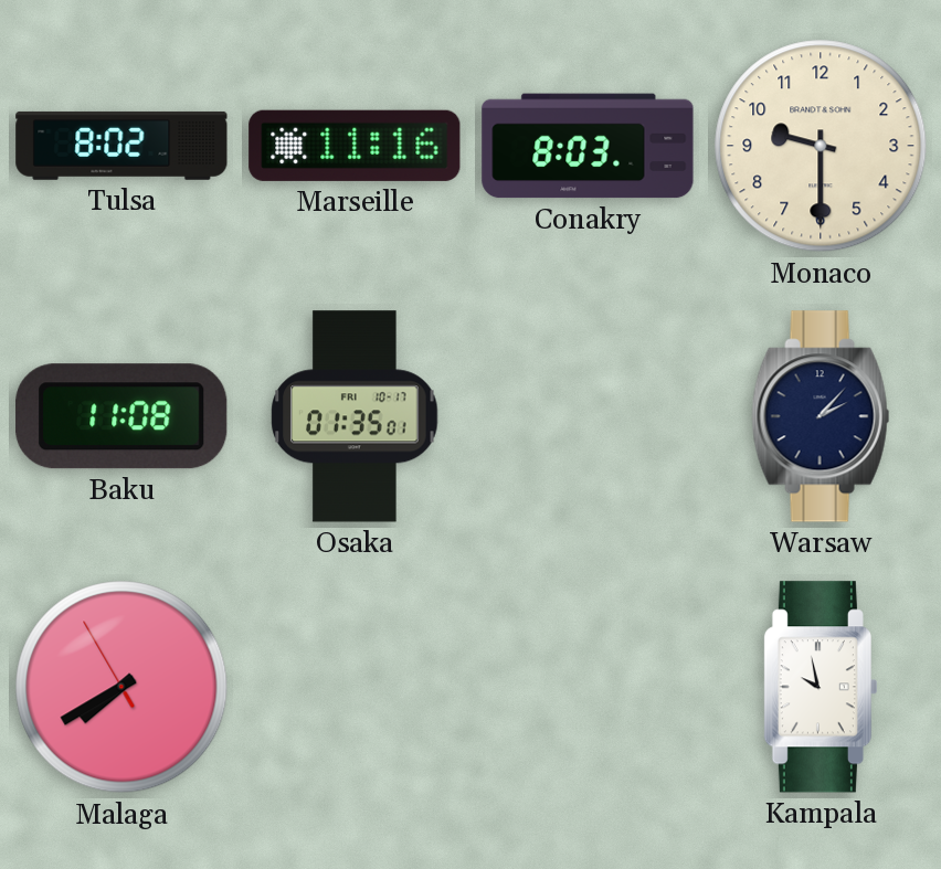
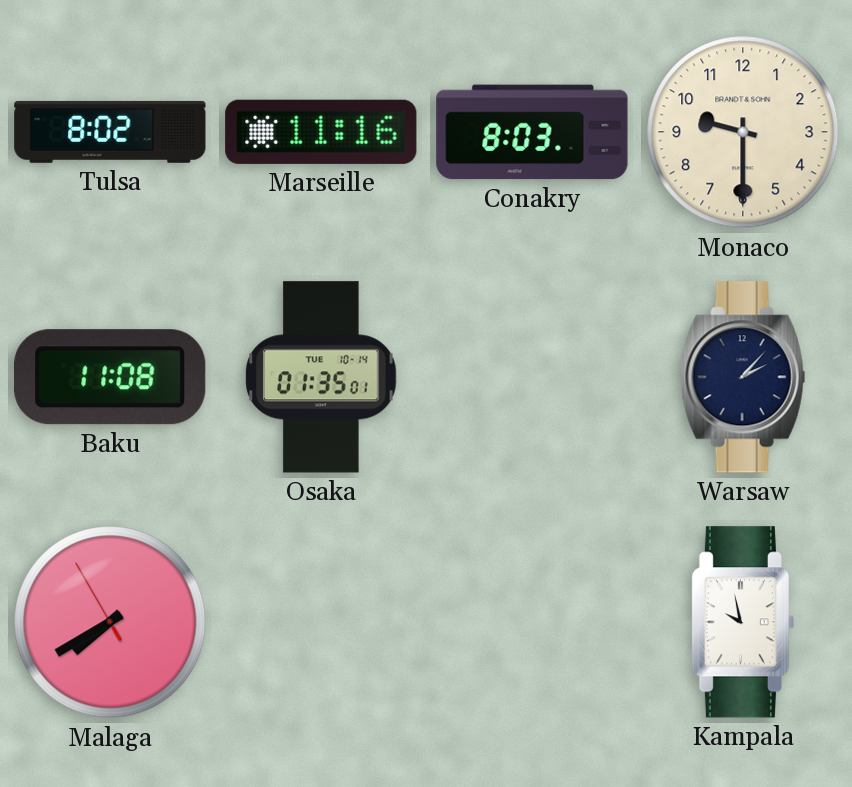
Osaka date: FRI 10-17 -> TUE 10-14 (321, 377)
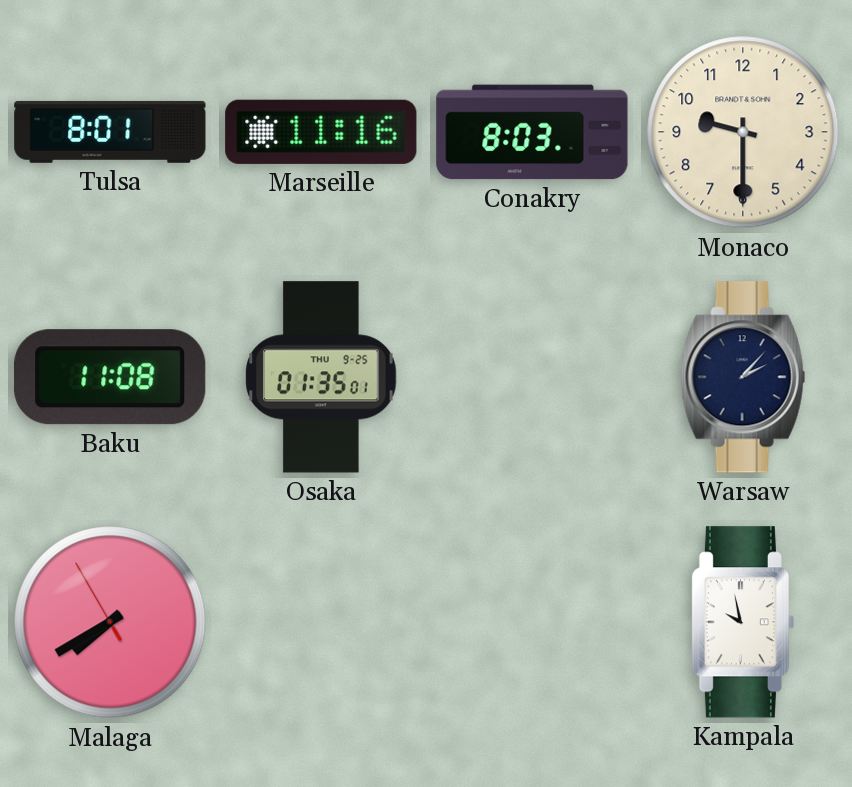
Tulsa: 8:02 -> 8:01 (110, 132)
Osaka date: TUE 10-14 -> THU 9-25 (321, 377)
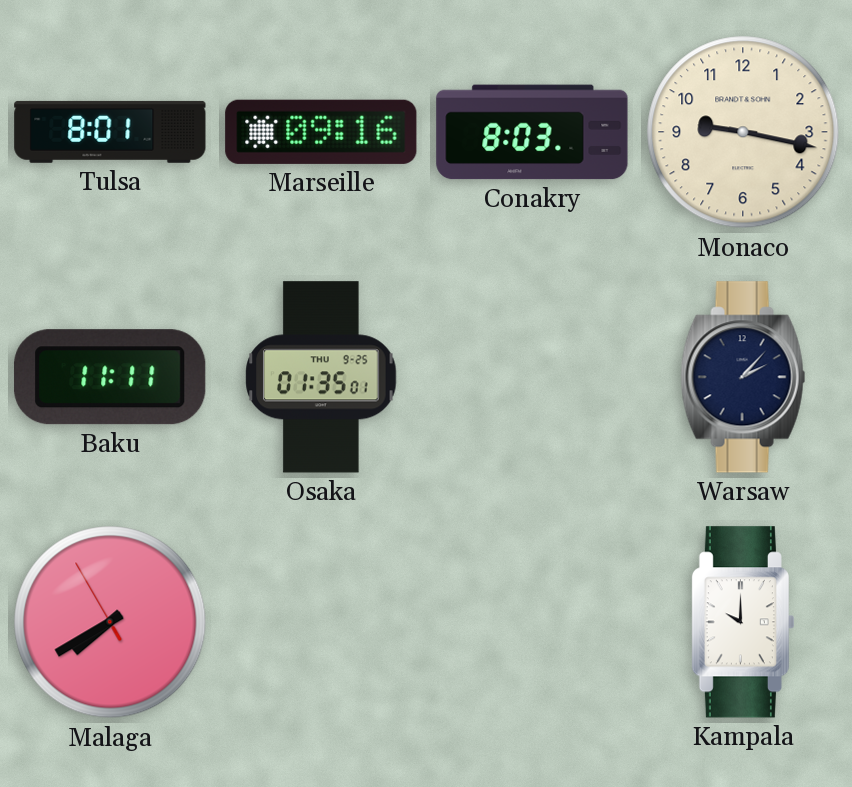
Marseille: 11:16 -> 09:16 (321, 132)
Monaco: 9:30 -> 9:17 (743, 132)
Baku: 11:08 -> 11:11 (110, 377)
Kampala: 9:58 -> 10:00 (743, 622)
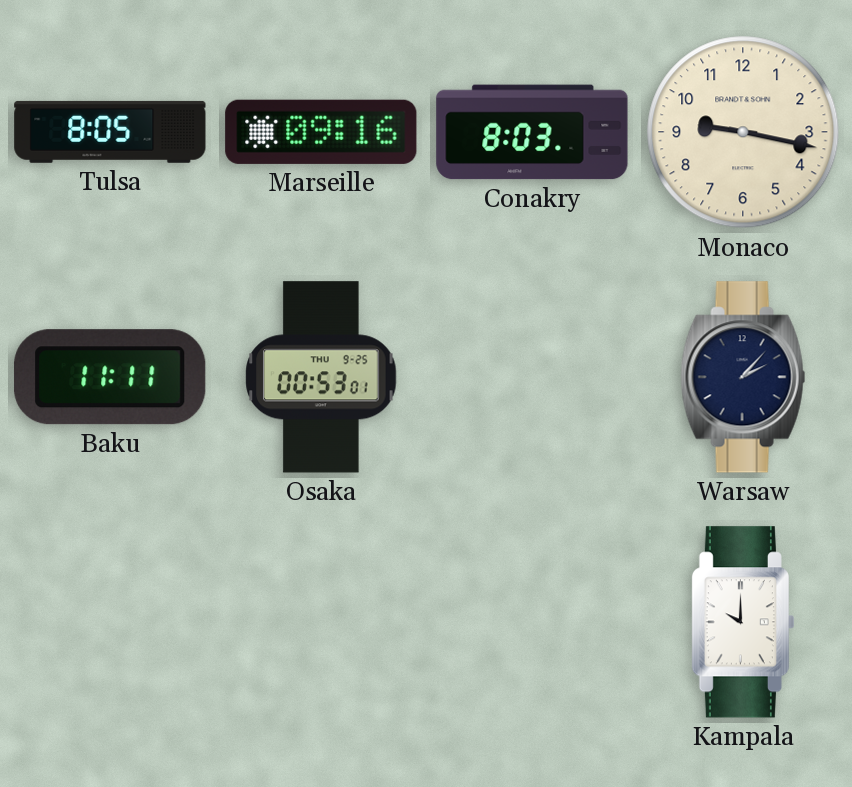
Tulsa: 8:01 -> 8:05 (110, 132)
Osaka: 01:35 -> 00:53 (321, 377)
Malaga: 7:39 -> none (110, 622)
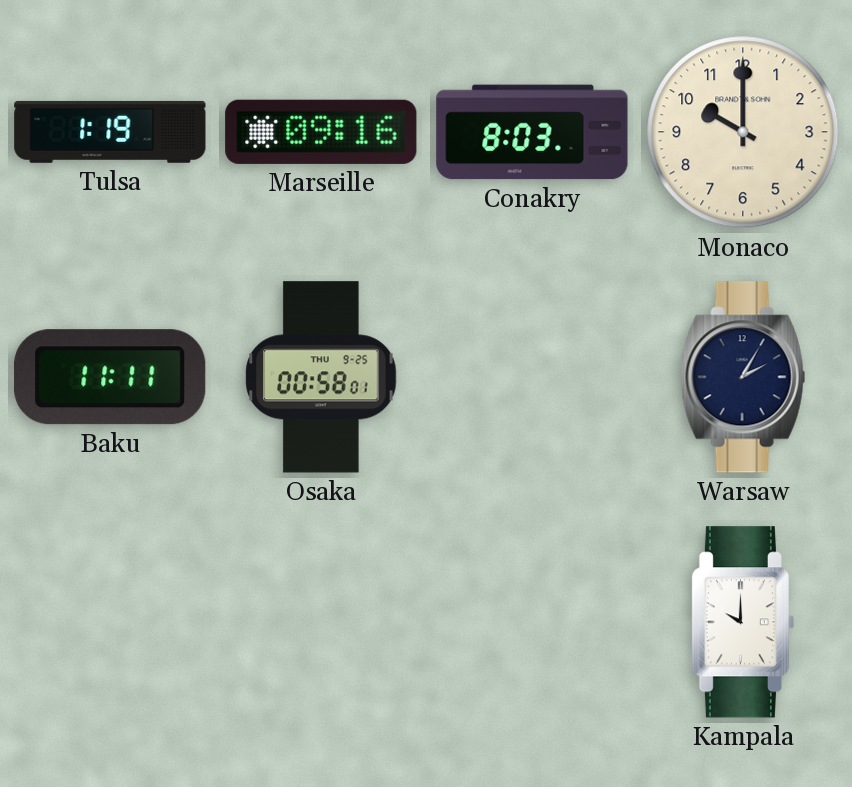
Tulsa: 8:05 -> 1:19 (110, 132)
Monaco: 9:17 -> 10:00 (743, 132)
Osaka: 00:53 -> 00:58 (321, 377)
Warsaw: 2:07 -> 2:05 (743, 377)
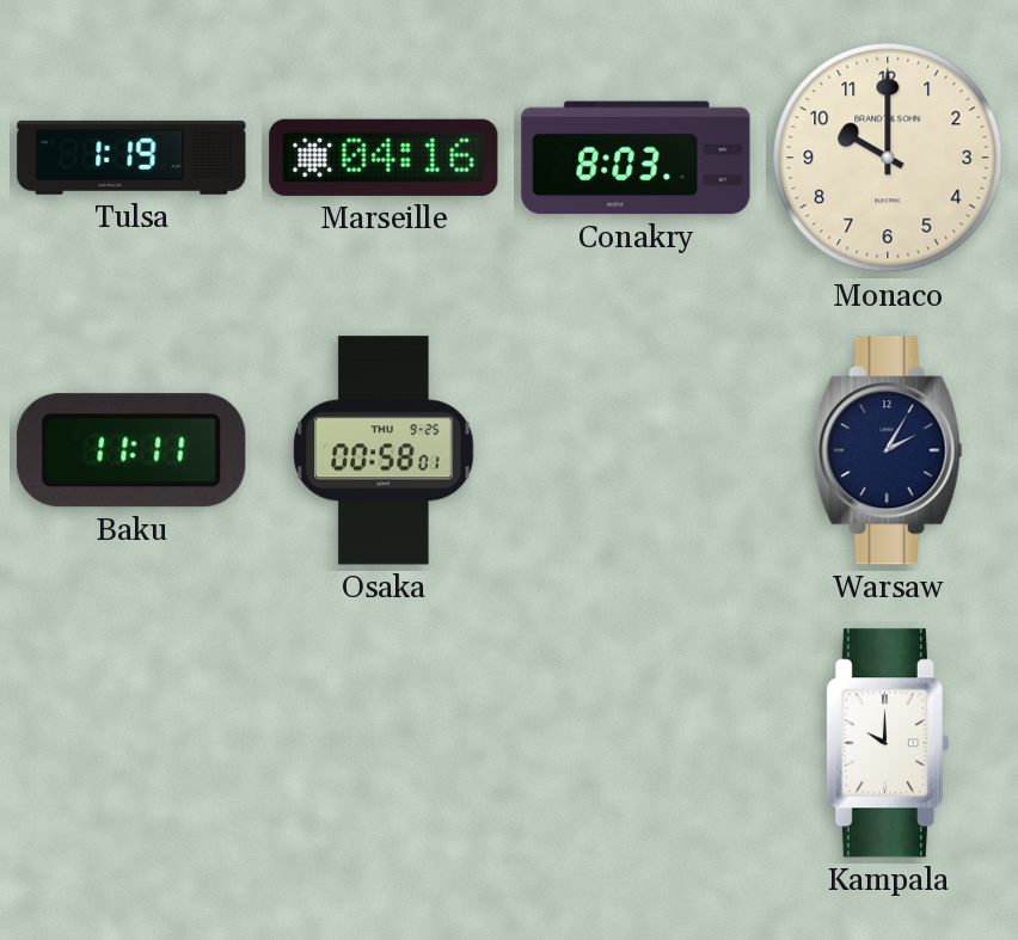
Marseille: 09:16 -> 04:16 (384, 158)
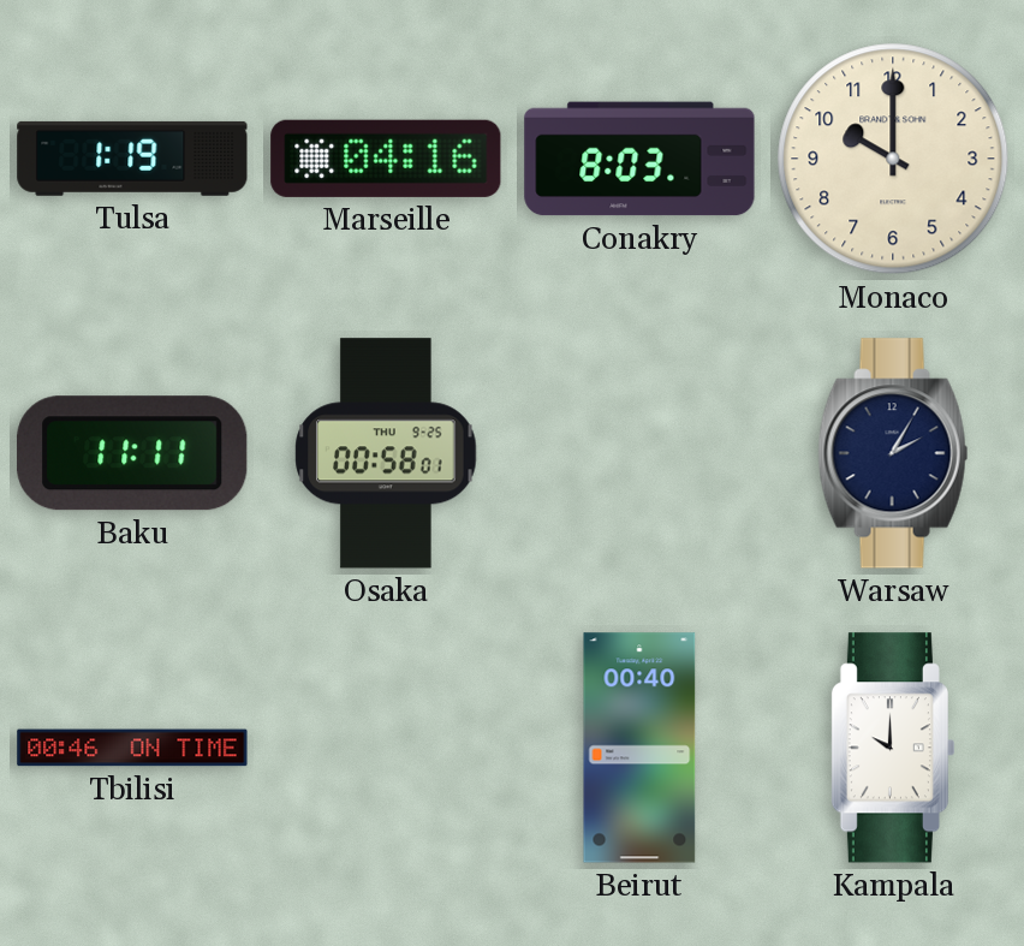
Tbilisi: none -> 00:46 (132, 748)
Beirut: none -> 00:40 (639, 748)
